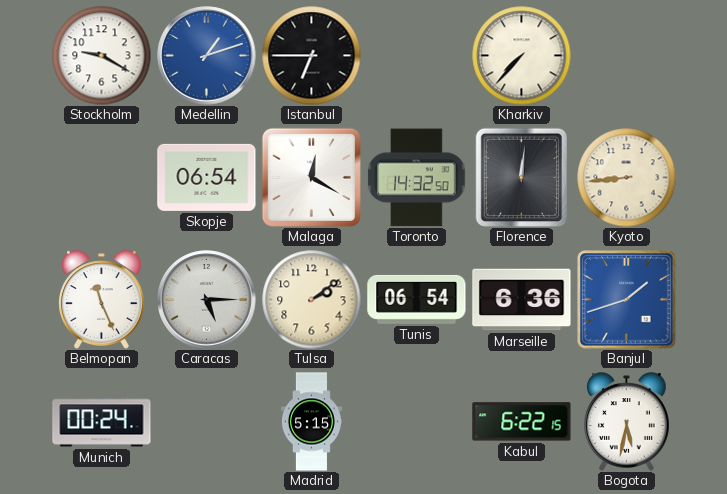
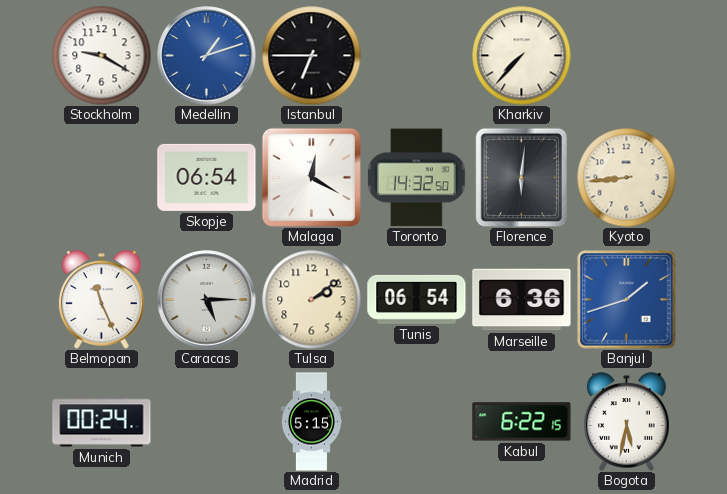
Florence: 12:01 -> 6:01 (521, 177)
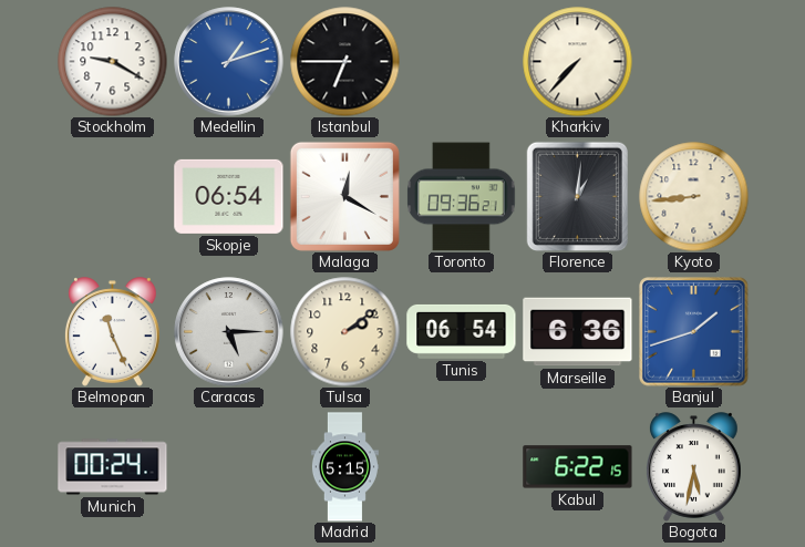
Toronto: 14:32 -> 09:36 (462, 197)
Florence: 6:01 -> 1:01 (577, 196)
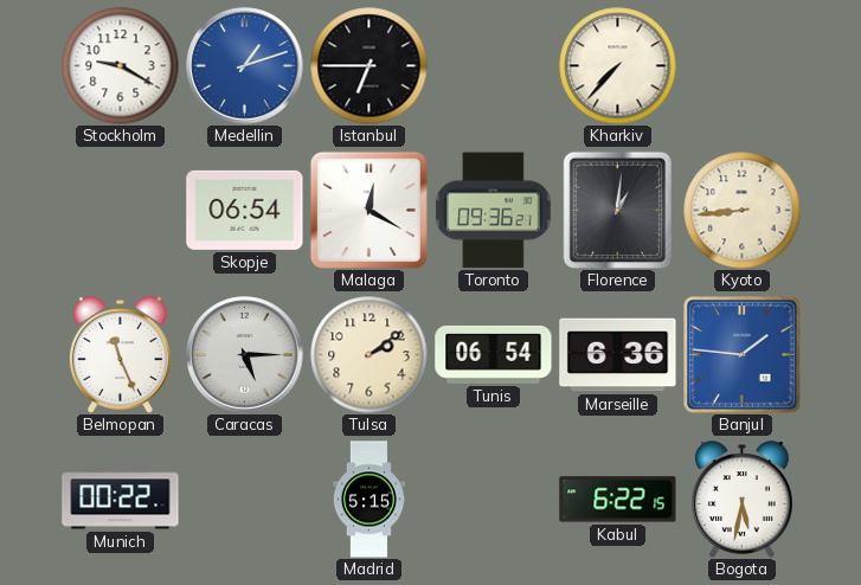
Banjul: 1:42 -> 1:46 (743, 355)
Munich: 00:24 -> 00:22 (121, 500)
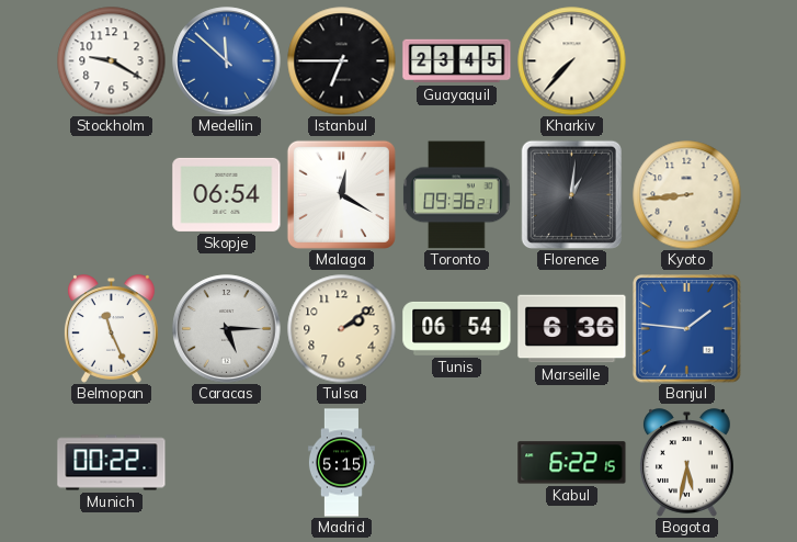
Medellin: 1:12 -> 11:52 (227, 61)
Guayaquil: none -> 23:45 (457, 61)
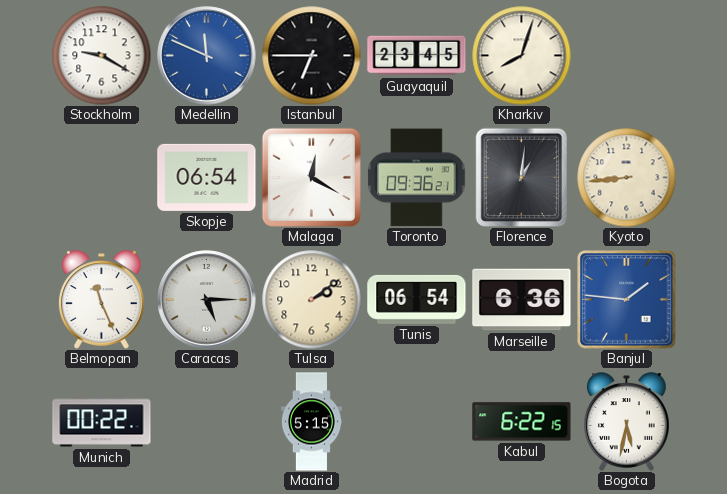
Medellin: 11:52 -> 11:49 (207, 56)
Kharkiv: 7:37 -> 8:03 (522, 56)
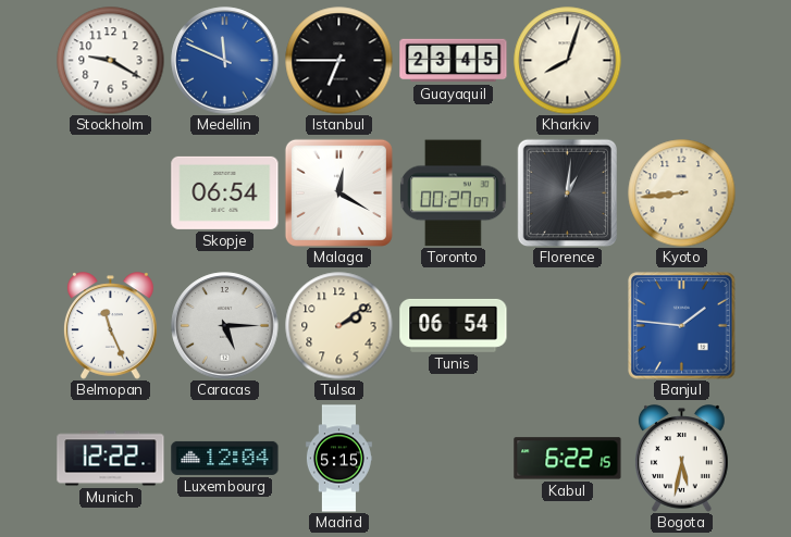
Toronto: 09:36 -> 00:27 (454, 193)
Marseille: 6:36 -> none (522, 300)
Munich: 00:22 -> 12:22 (111, 459)
Luxembourg: none -> 12:04 (225, 458)
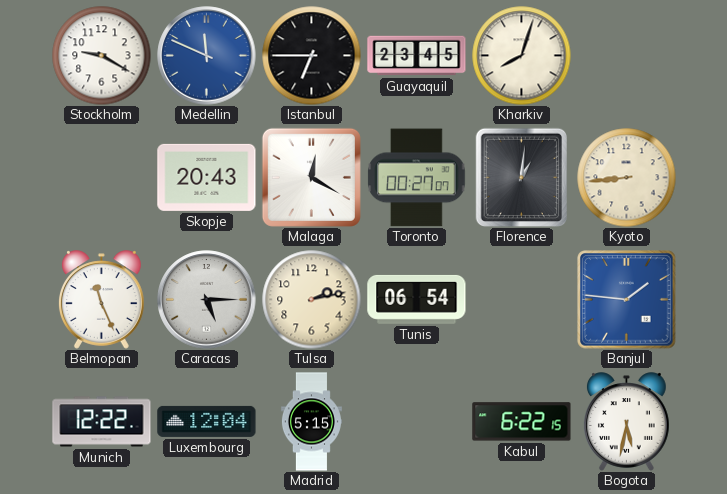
Skopje: 06:54 -> 20:43 (207, 177)
Tulsa: 2:09 -> 2:13 (312, 300)
